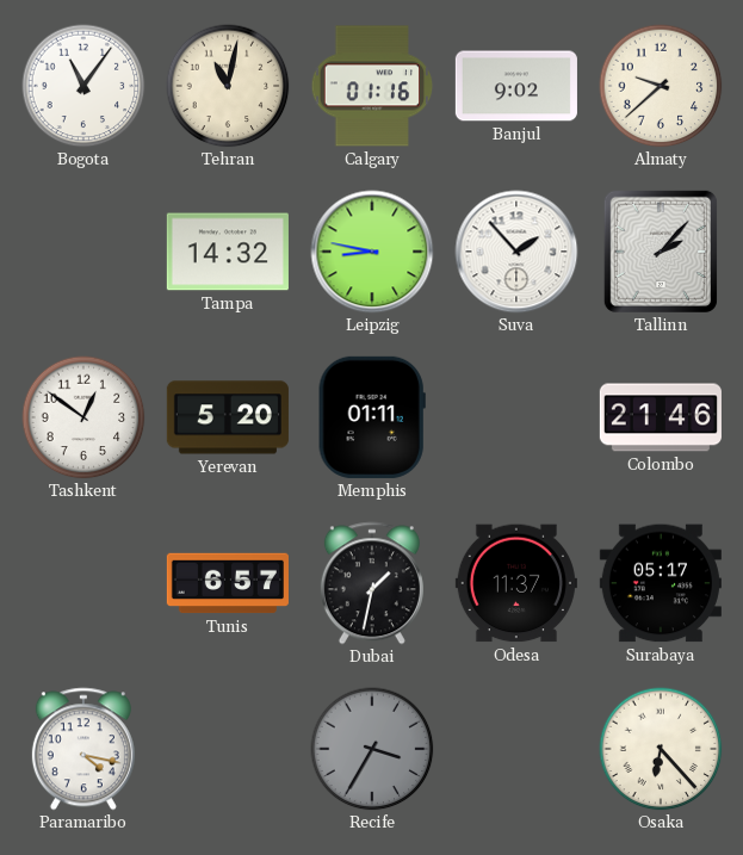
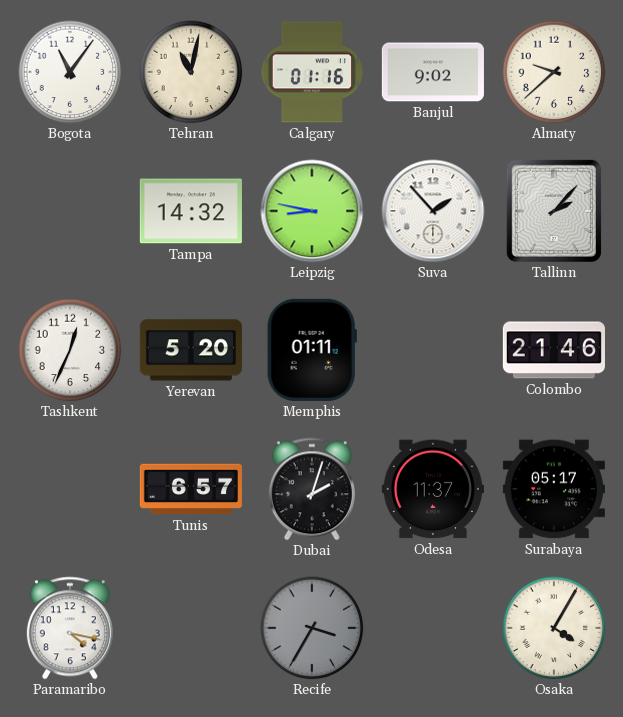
Tashkent: 12:51 -> 12:34 (70, 350)
Dubai: 1:32 -> 2:03 (312, 489)
Osaka: 6:23 -> 4:05 (554, 628)
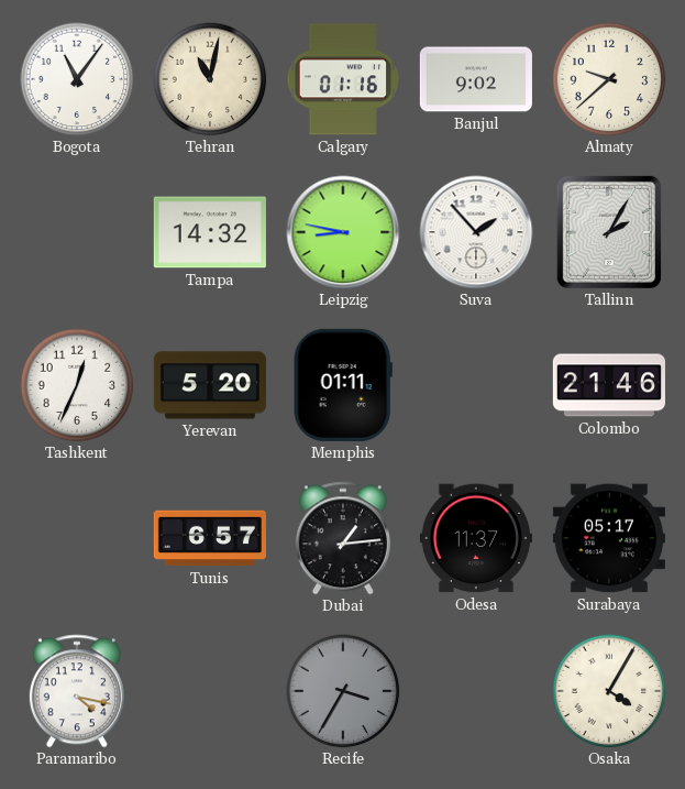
Tallinn: 2:07 -> 2:05 (609, 232)
Dubai: 2:03 -> 1:14 (343, 538)
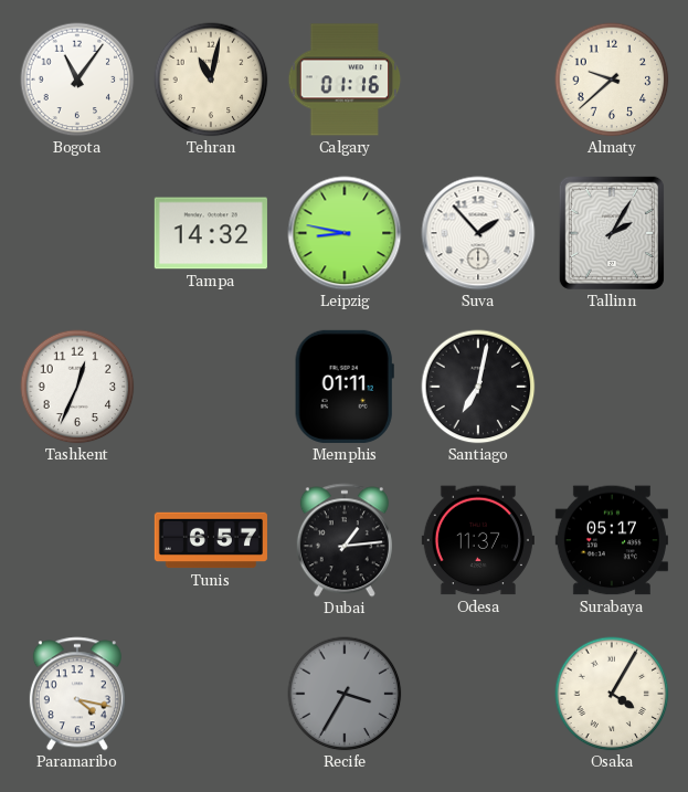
Banjul: 9:02 -> none (476, 79)
Yerevan: 5:20 -> none (210, 385)
Santiago: none -> 7:02 (478, 387)
Colombo: 21:46 -> none (609, 385)
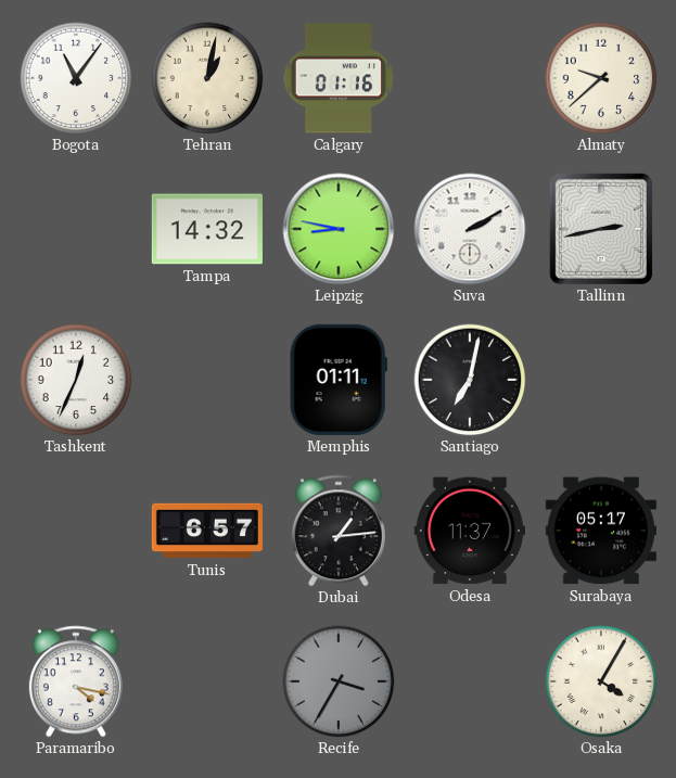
Tehran: 11:02 -> 1:02 (207, 78)
Suva: 1:53 -> 2:10 (470, 229)
Tallinn: 2:05 -> 2:43 (601, 229)
